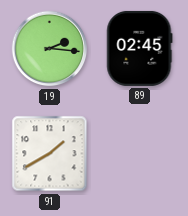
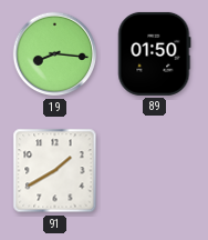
19: 2:16 -> 8:16 (55, 54)
89: 02:45 -> 01:50 (155, 53)
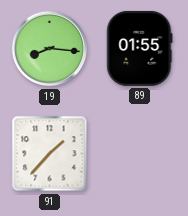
89: 01:50 -> 01:55 (140, 48)
91: 1:40 -> 1:37 (50, 154)
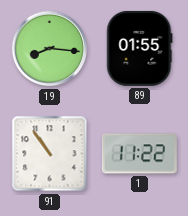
91: 1:37 -> 10:54 (50, 154)
1: none -> 11:22 (139, 154)
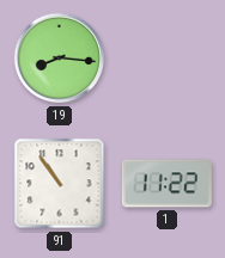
89: 01:55 -> none (140, 48)
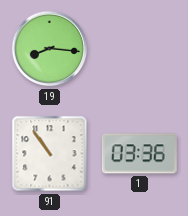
1: 11:22 -> 03:36 (139, 154)
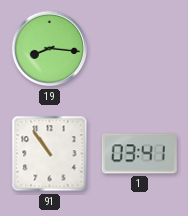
1: 03:36 -> 03:41 (139, 154)
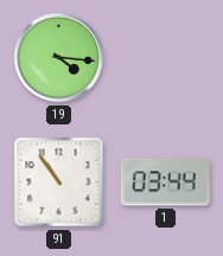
19: 8:16 -> 4:16 (59, 58)
1: 03:41 -> 03:44 (165, 183)
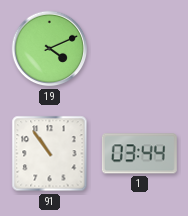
19: 4:16 -> 4:11 (50, 49)
